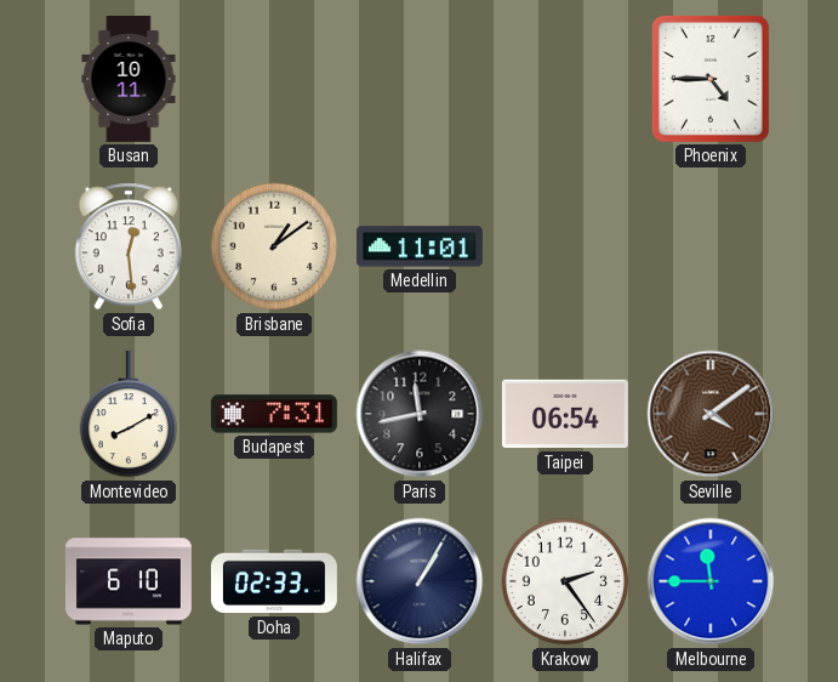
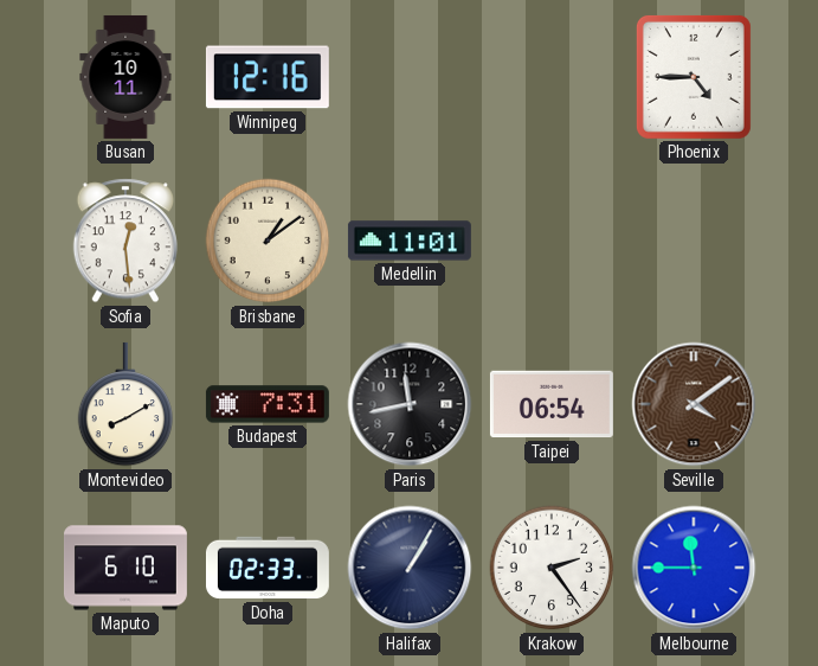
Winnipeg: none -> 12:16 (268, 77)
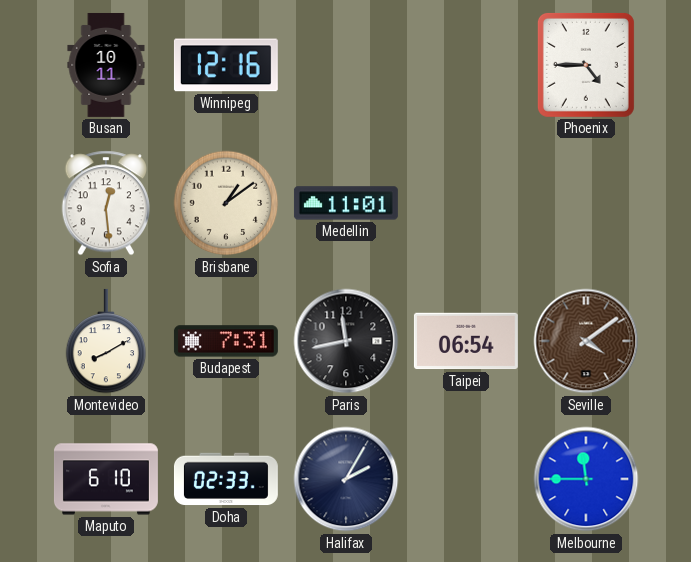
Halifax: 1:05 -> 2:05 (346, 479)
Krakow: 2:24 -> none (552, 568)
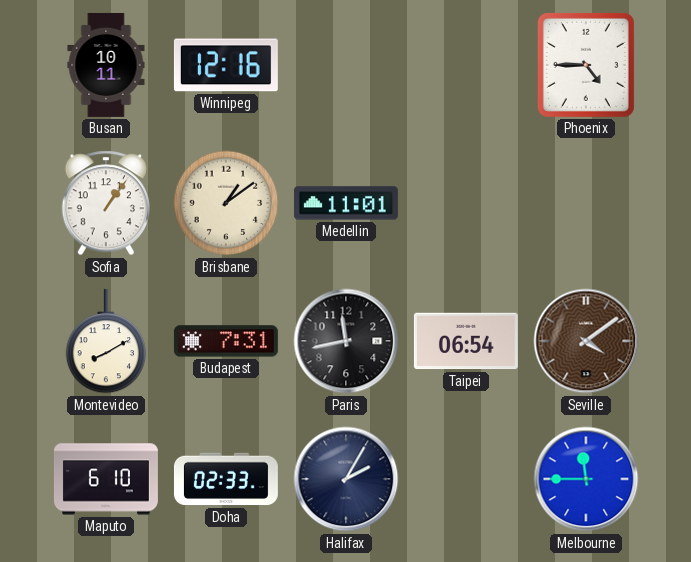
Sofia: 12:29 -> 1:06 (106, 203)
